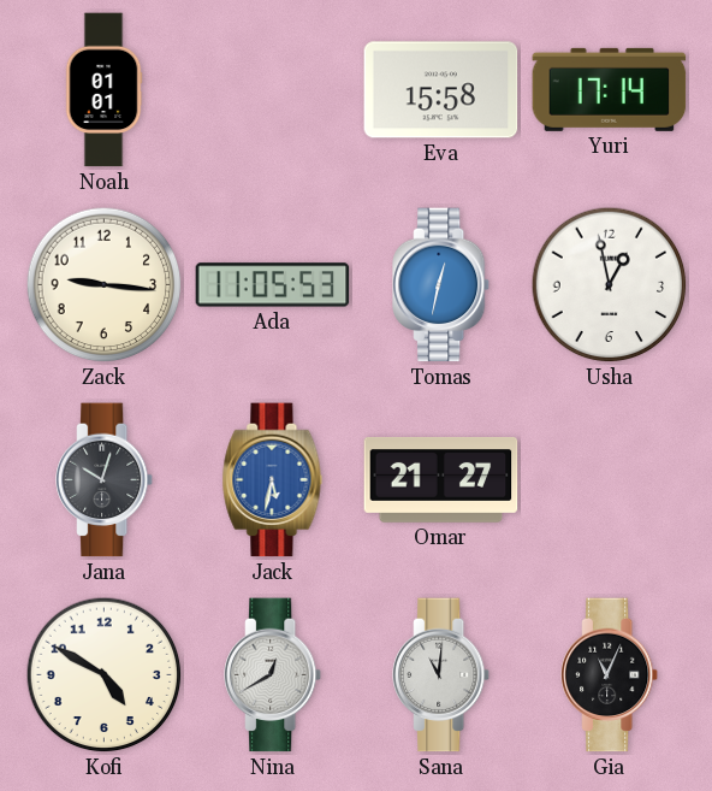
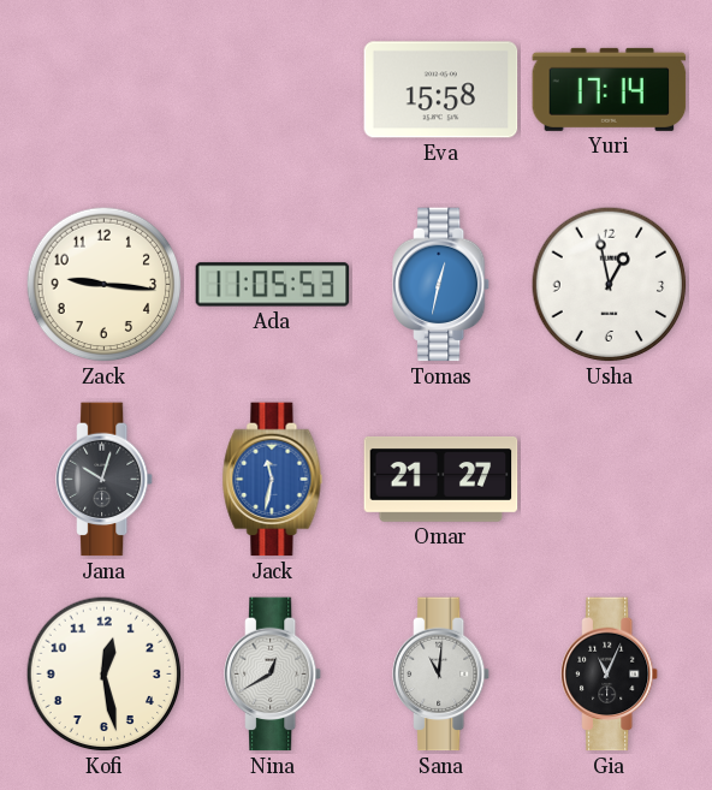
Noah: 01:01 -> none (103, 90)
Jack: 5:32 -> 11:32 (273, 480)
Kofi: 4:50 -> 12:28 (105, 675)
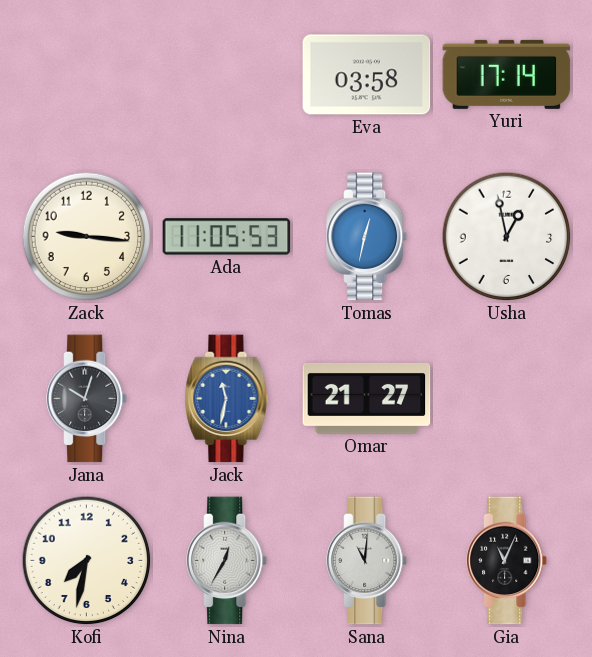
Eva: 15:58 -> 03:58 (367, 75)
Kofi: 12:28 -> 7:32 (87, 561)
Nina: 12:40 -> 12:35 (228, 561)
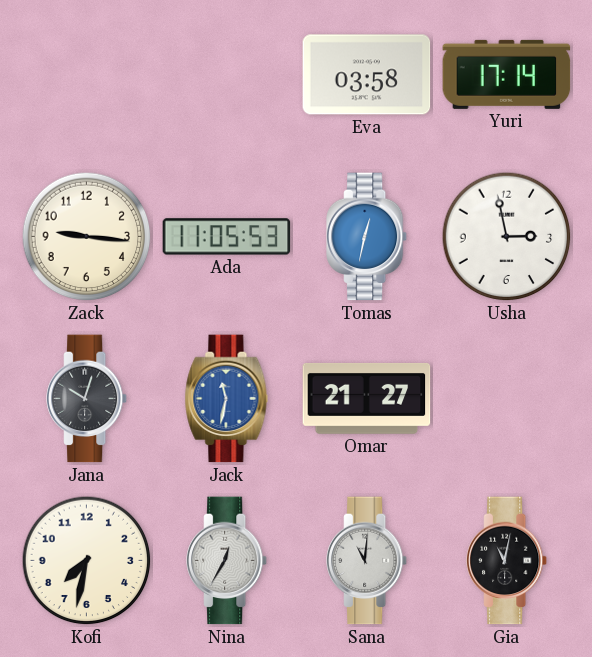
Usha: 12:58 -> 2:58 (507, 237)
Gia: 11:04 -> 11:02 (508, 561)
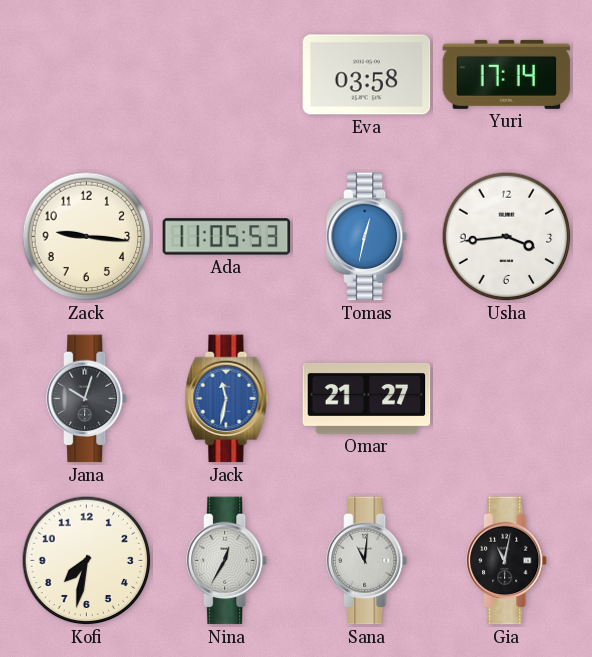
Usha: 2:58 -> 3:44 (507, 237)
